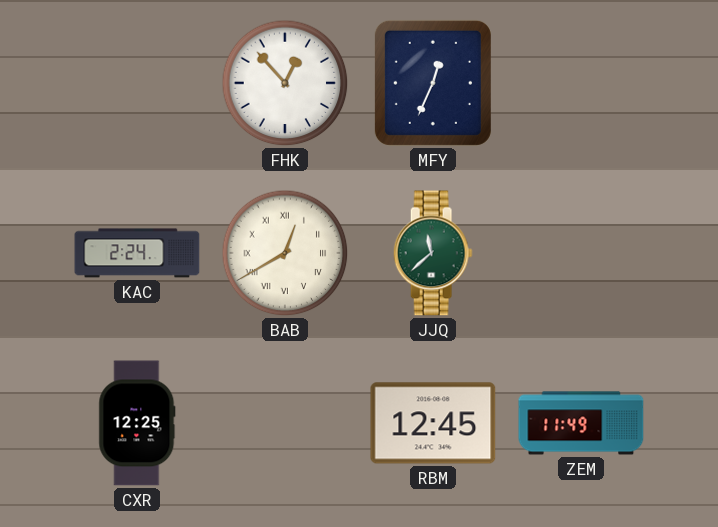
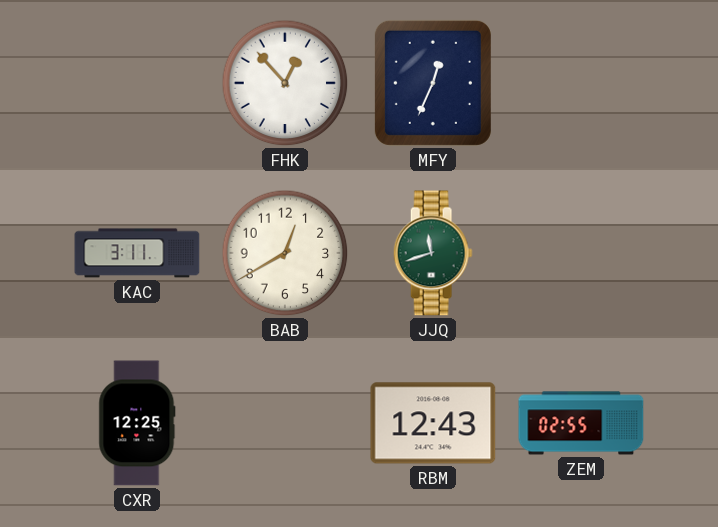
KAC: 2:24 -> 3:11 (137, 253)
BAB numerals: Roman -> Arabic (285, 253)
JJQ: 11:38 -> 11:42 (433, 253)
RBM: 12:45 -> 12:43 (433, 423)
ZEM: 11:49 -> 02:55 (581, 423)
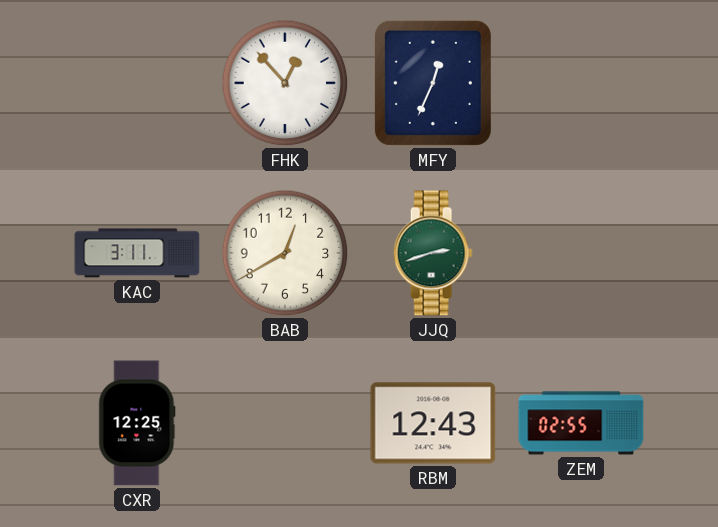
JJQ: 11:42 -> 2:42 (433, 253)
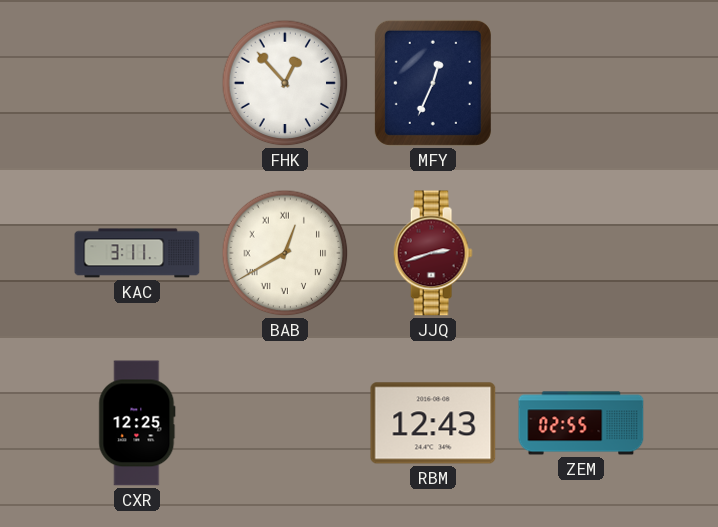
BAB numerals: Arabic -> Roman (285, 253)
JJQ dial: green -> burgundy (433, 253)
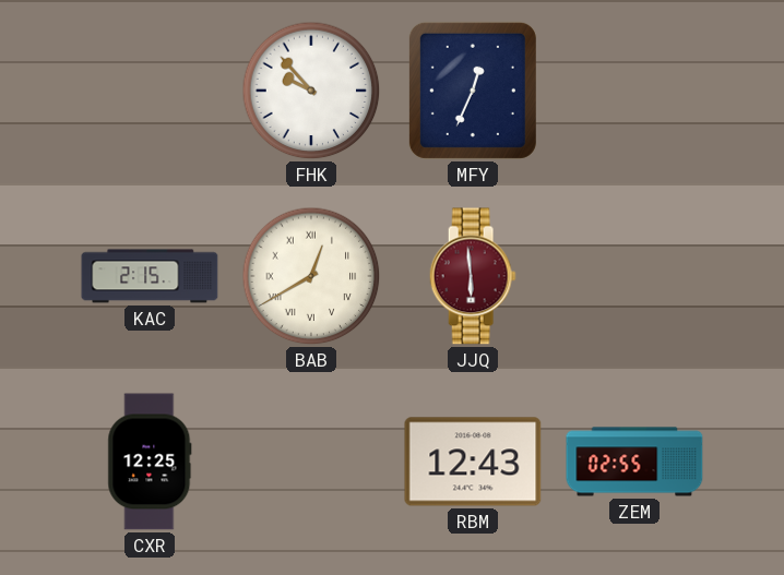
FHK: 12:53 -> 9:53 (311, 91)
KAC: 3:11 -> 2:15 (150, 276)
JJQ: 2:42 -> 5:59 (473, 276)
